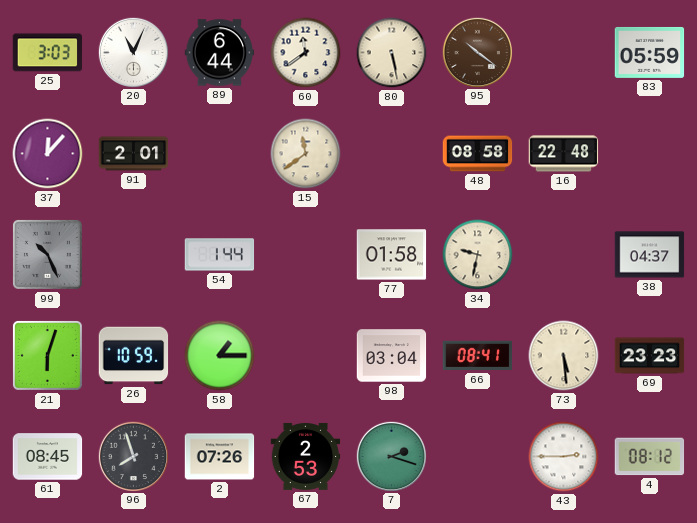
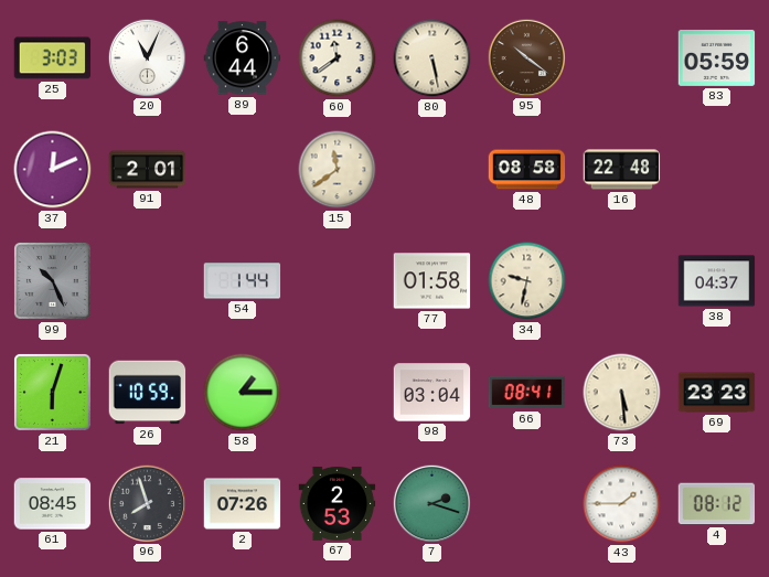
37: 12:07 -> 12:11 (53, 170)
43: 2:45 -> 1:45 (622, 504)
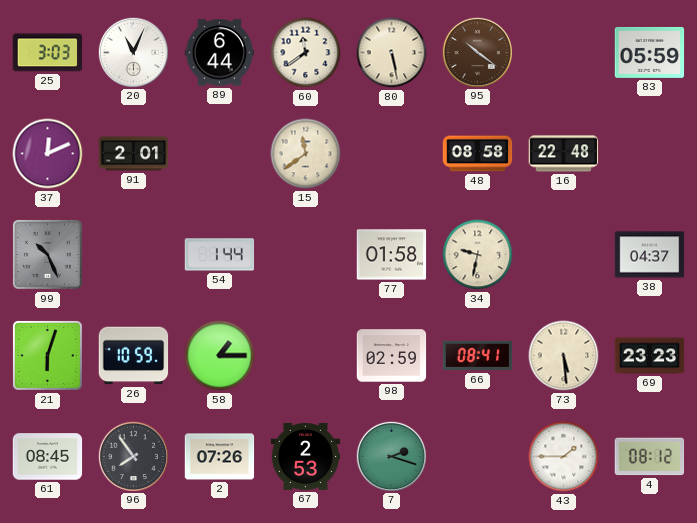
98: 03:04 -> 02:59 (392, 356)
96: 7:57 -> 7:54 (133, 456)
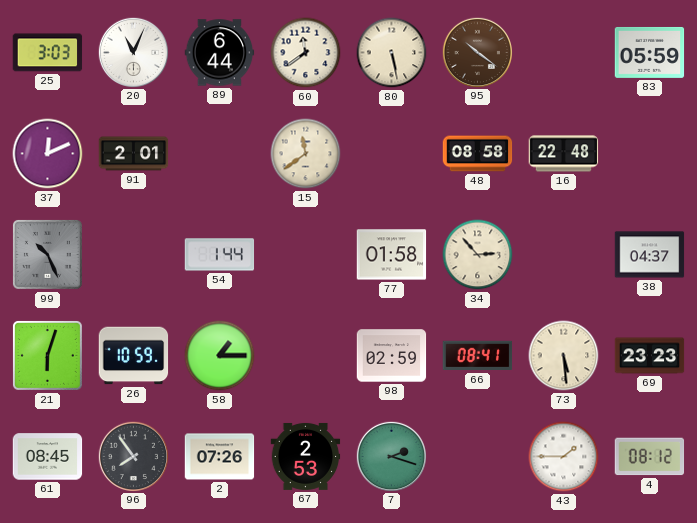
34: 9:32 -> 2:53 (478, 255)
